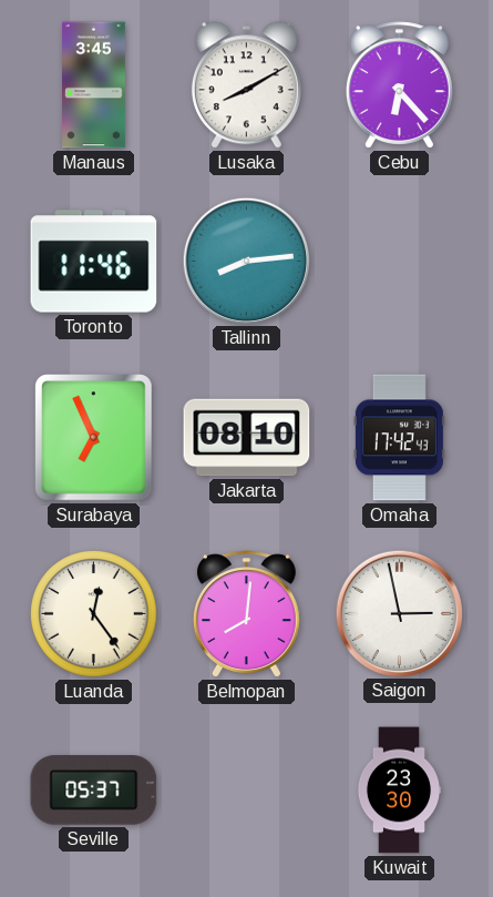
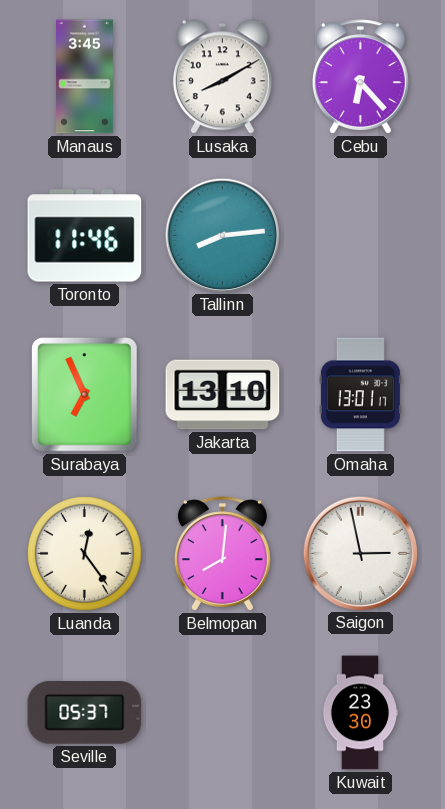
Jakarta: 08:10 -> 13:10 (223, 395)
Omaha: 17:42 -> 13:01 (360, 395)
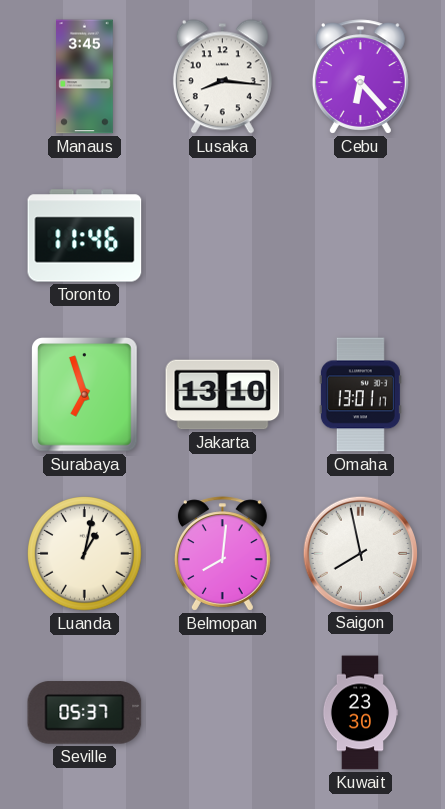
Lusaka: 8:10 -> 8:16 (222, 77)
Tallinn: 8:14 -> none (222, 235)
Surabaya: 6:56 -> 6:57 (85, 395)
Luanda: 12:24 -> 1:02 (85, 554)
Saigon: 2:58 -> 7:58 (360, 553)
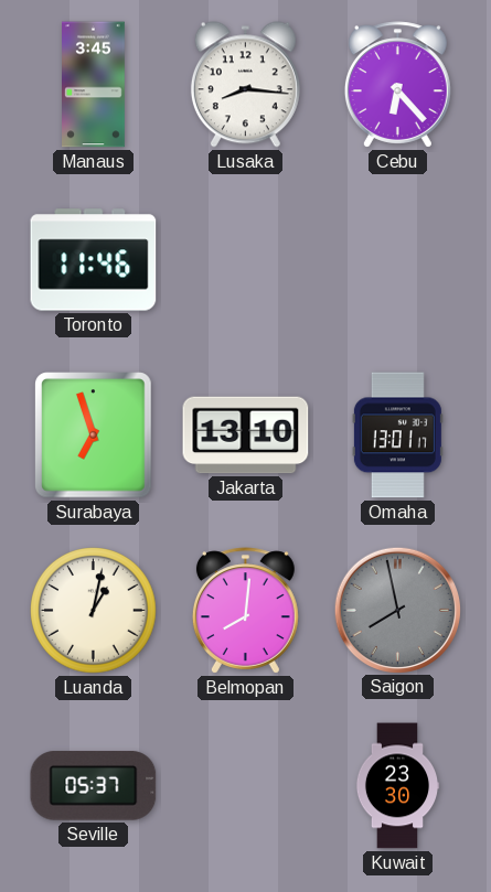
Saigon dial: white -> grey (397, 610)
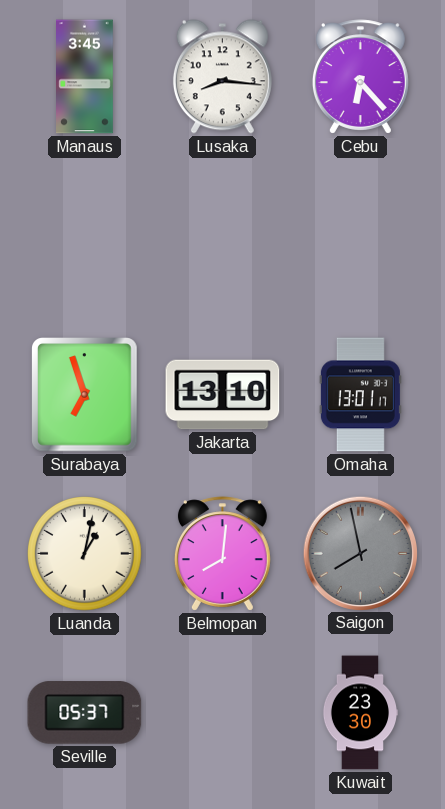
Toronto: 11:46 -> none (94, 260)
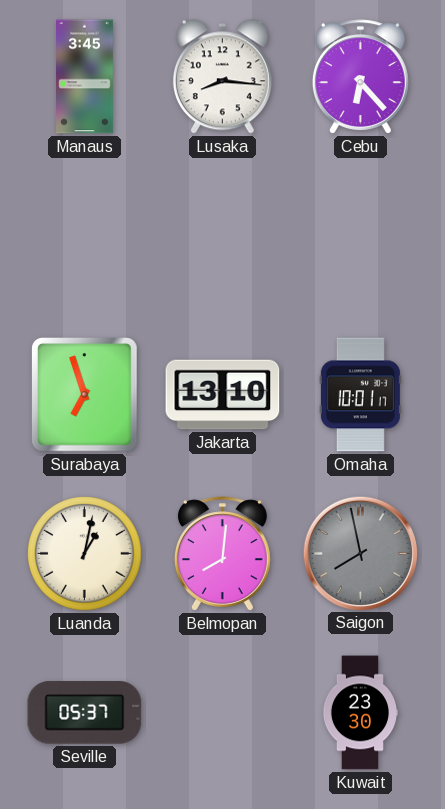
Omaha: 13:01 -> 10:01 (360, 395)
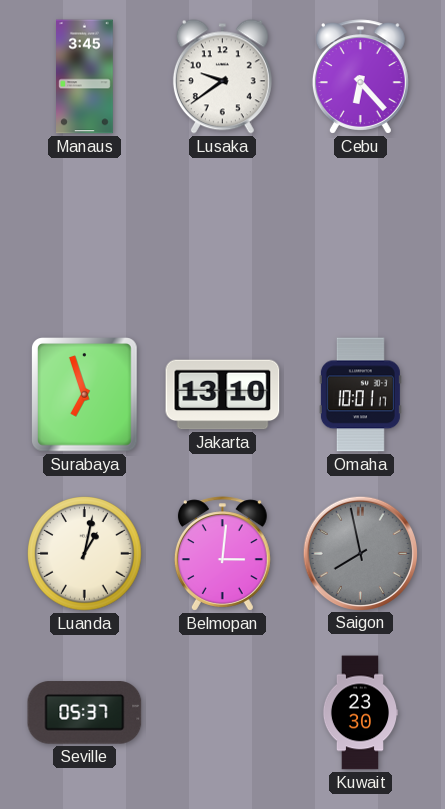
Lusaka: 8:16 -> 9:39 (222, 77)
Belmopan: 8:01 -> 3:01 (222, 554)
